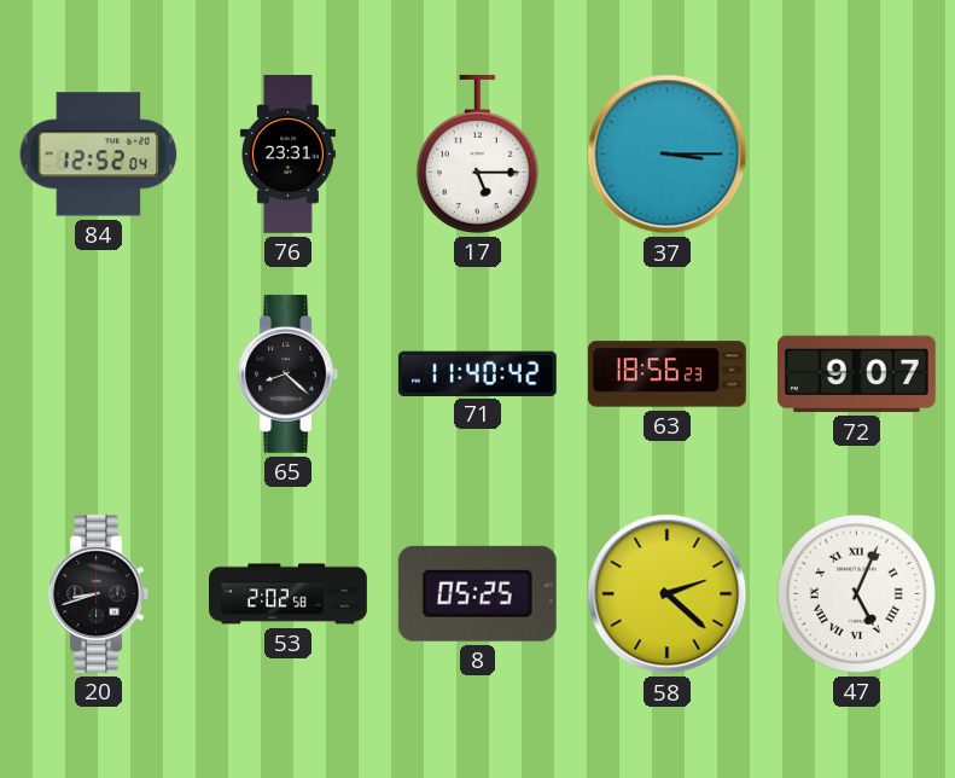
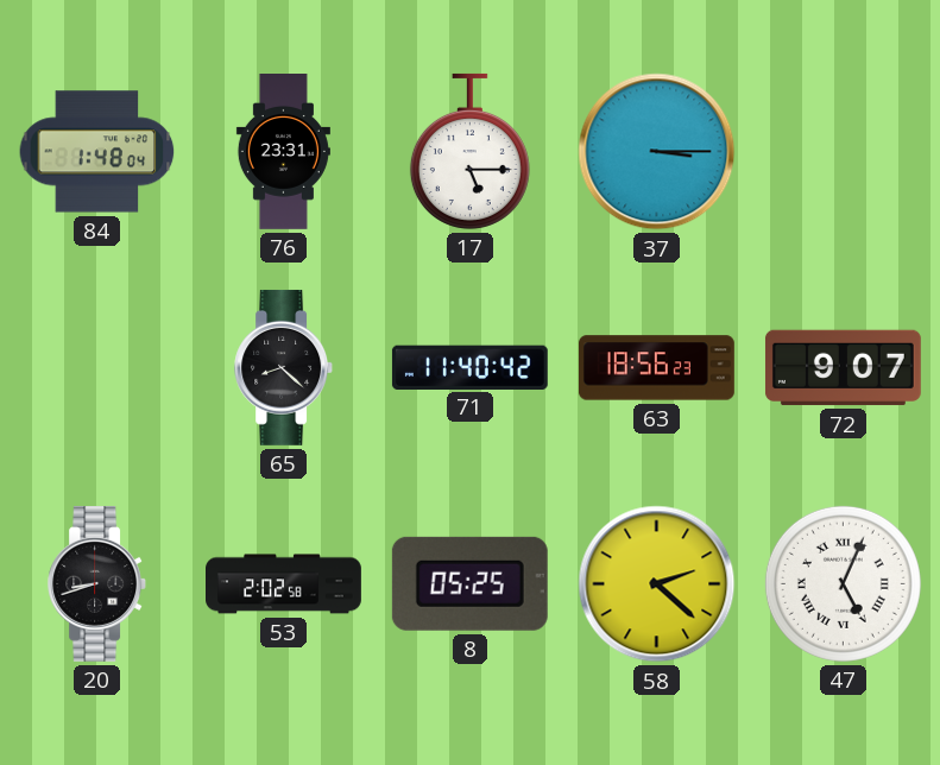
84: 12:52 -> 1:48 (97, 152)
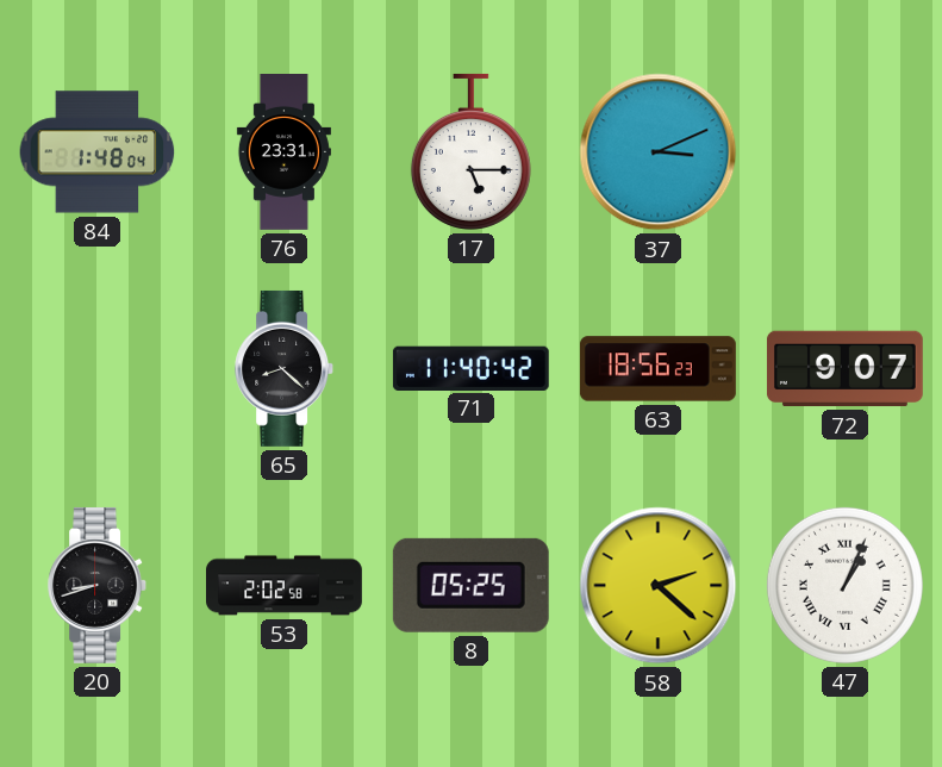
37: 3:15 -> 3:11 (659, 152)
47: 5:04 -> 1:04 (844, 585)
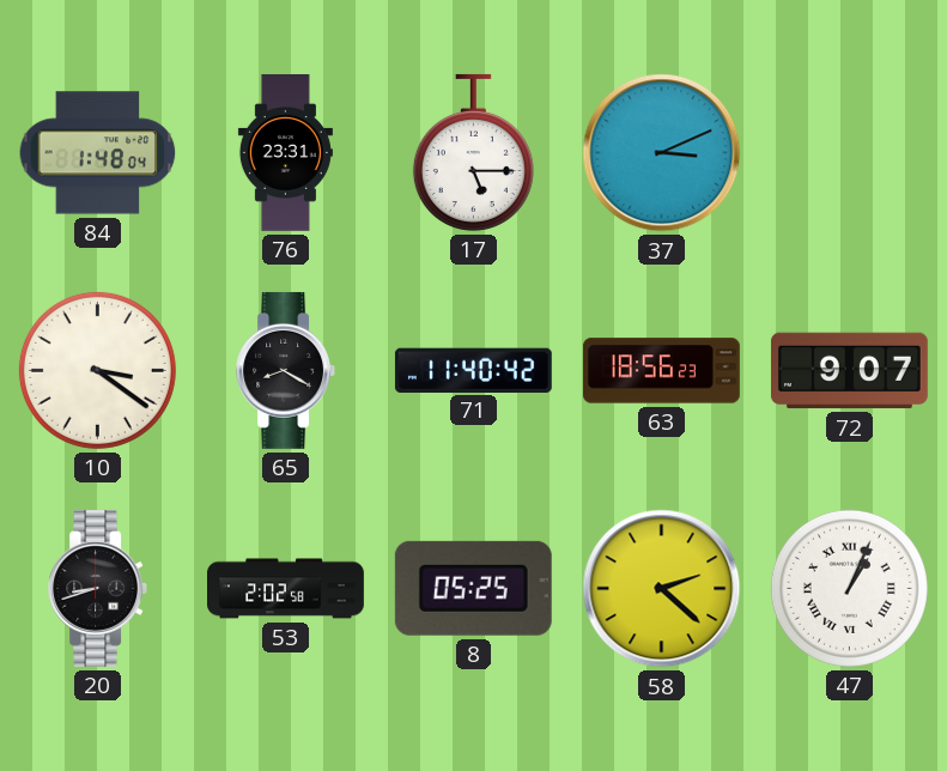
10: none -> 3:21 (97, 370)
65: 8:22 -> 8:20 (286, 370)
